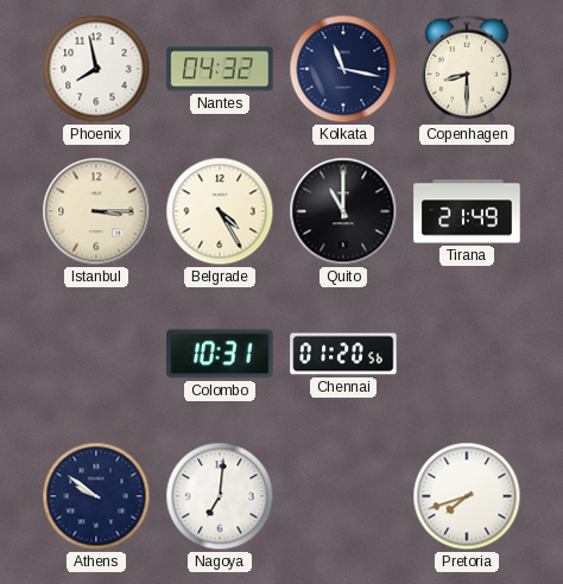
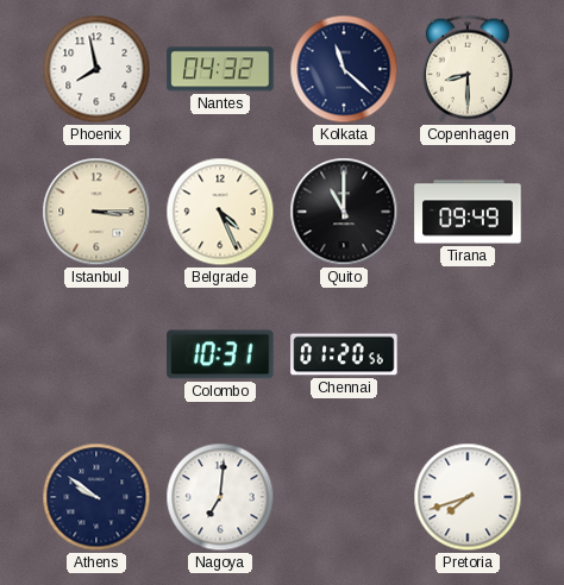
Kolkata: 11:17 -> 11:22 (344, 69)
Belgrade: 4:25 -> 4:26 (220, 212)
Tirana: 21:49 -> 09:49 (468, 212)
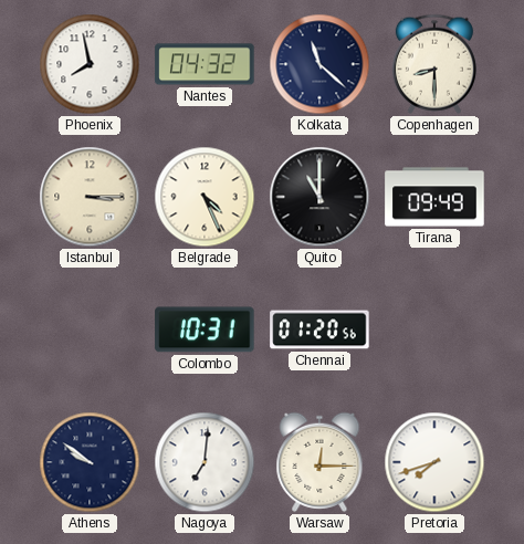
Warsaw: none -> 12:15 (319, 462)
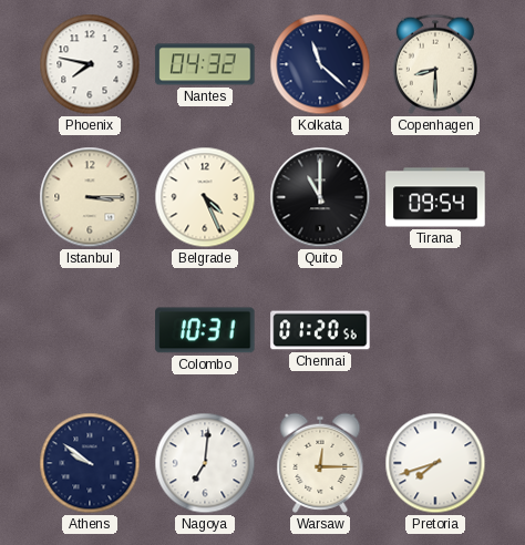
Phoenix: 7:58 -> 7:47 (90, 64)
Tirana: 09:49 -> 09:54 (435, 197)
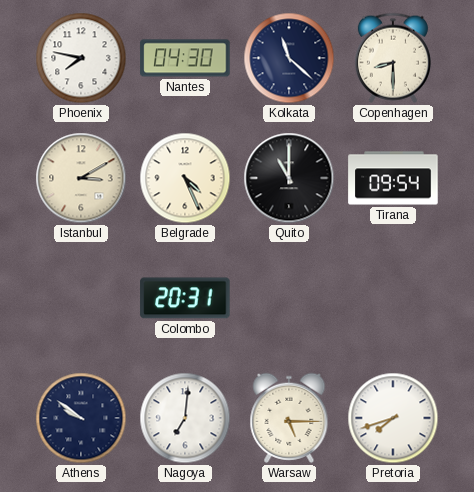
Nantes: 04:32 -> 04:30 (185, 58)
Istanbul: 3:15 -> 3:10 (81, 178)
Colombo: 10:31 -> 20:31 (185, 298)
Chennai: 01:20 -> none (320, 330)
Warsaw: 12:15 -> 5:15 (289, 418)
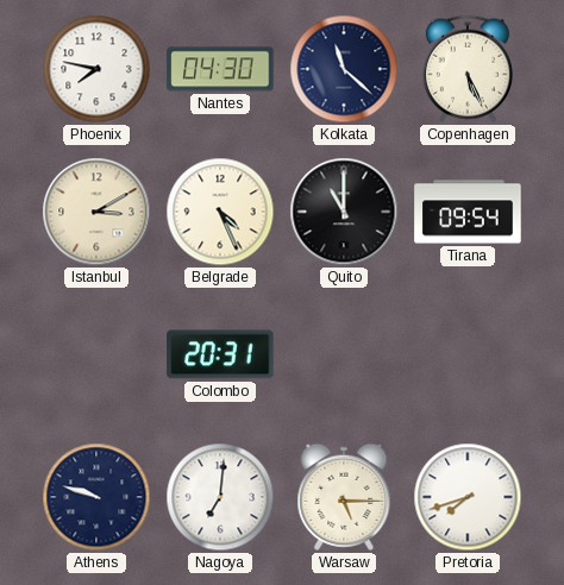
Copenhagen: 8:30 -> 5:26 (468, 69)
Athens: 9:51 -> 9:48 (96, 497)
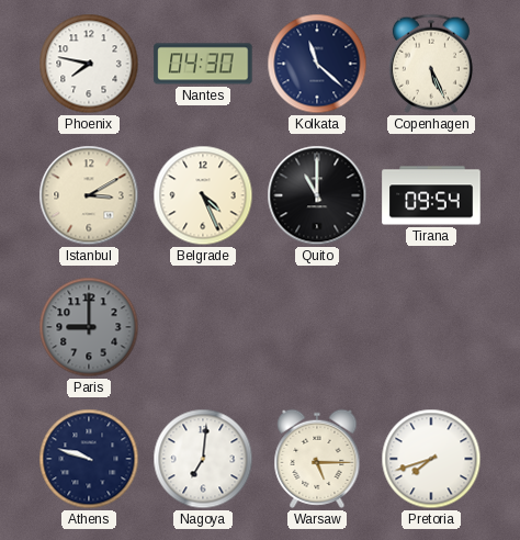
Paris: none -> 9:00 (89, 327)
Colombo: 20:31 -> none (220, 354)
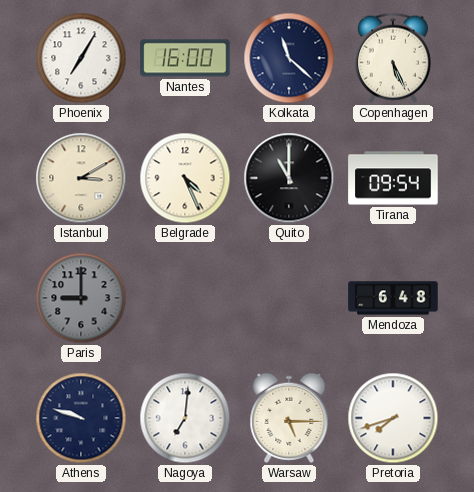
Phoenix: 7:47 -> 7:05 (81, 58)
Nantes: 04:30 -> 16:00 (185, 58)
Mendoza: none -> 6:48 (393, 298)
